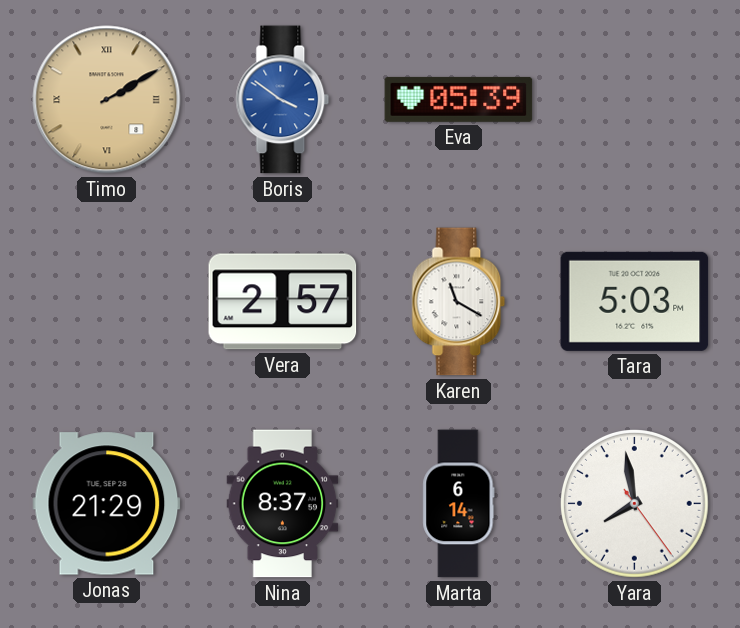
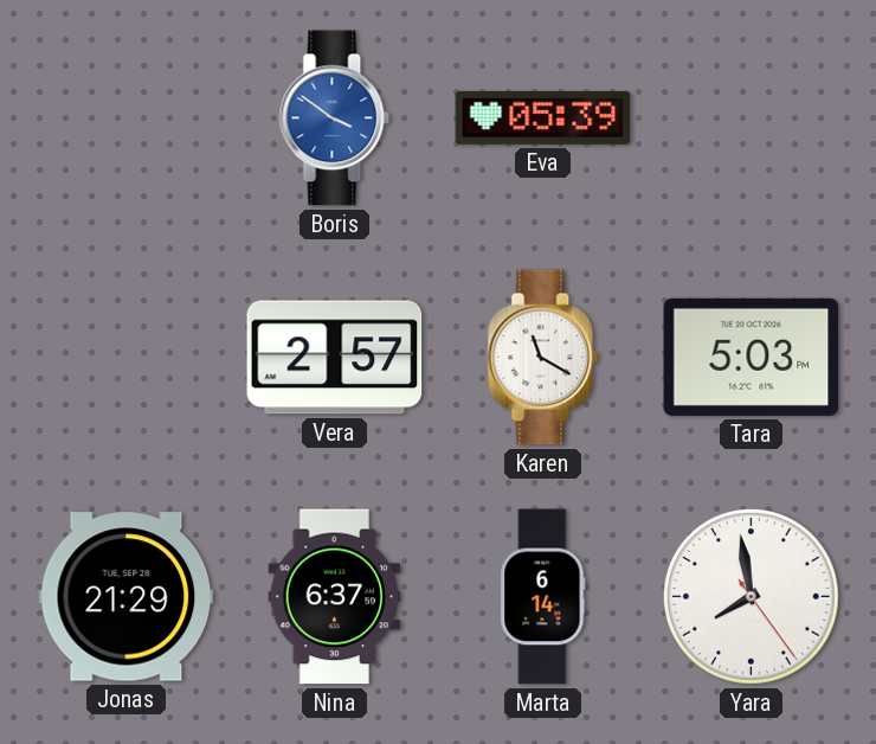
Timo: 2:10 -> none (107, 100)
Nina: 8:37 -> 6:37 (335, 597)
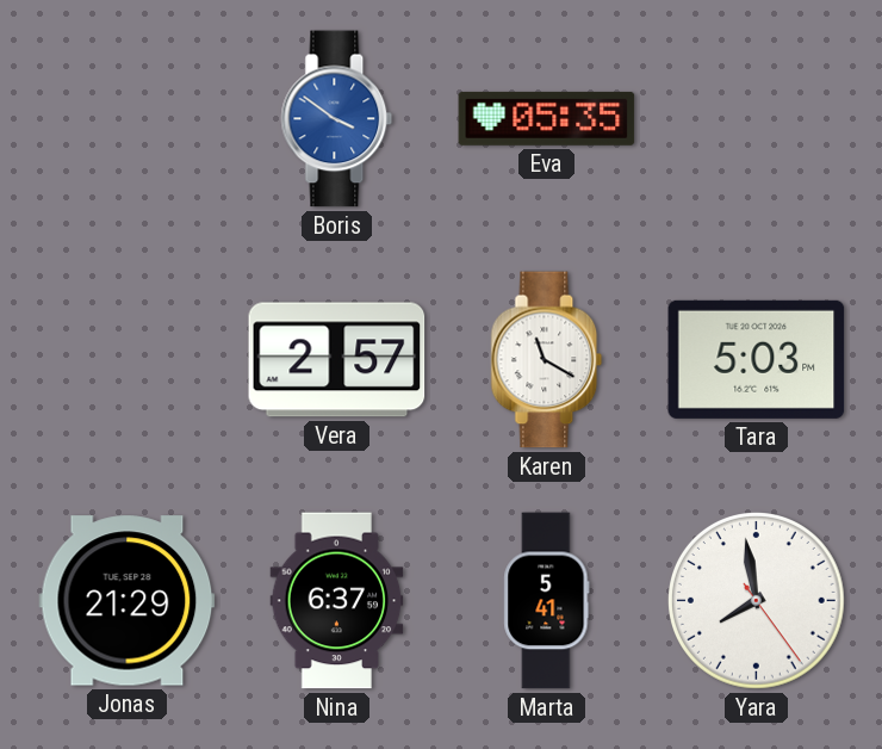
Eva: 05:39 -> 05:35 (547, 118)
Marta: 6:14 -> 5:41 (547, 601)
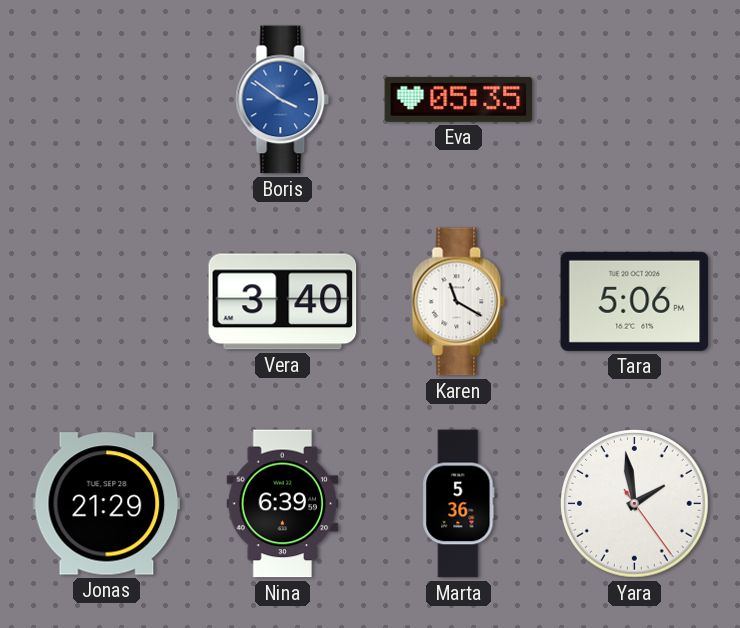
Vera: 2:57 -> 3:40 (283, 302)
Tara: 5:03 -> 5:06 (635, 301)
Nina: 6:37 -> 6:39 (283, 504)
Marta: 5:41 -> 5:36 (459, 504)
Yara: 7:58 -> 1:58 (635, 504)
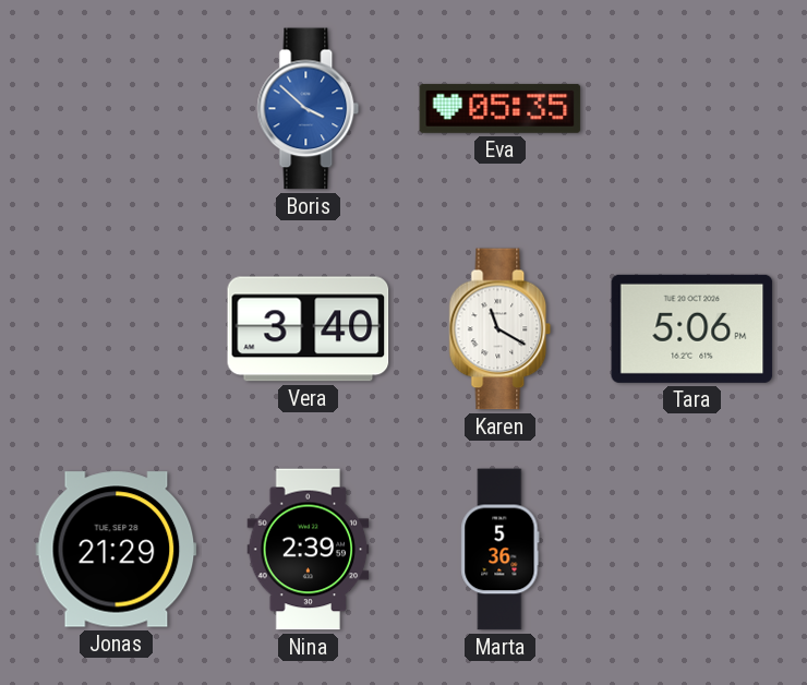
Boris: 3:51 -> 3:52 (309, 109)
Nina: 6:39 -> 2:39 (309, 550)
Yara: 1:58 -> none (635, 504)
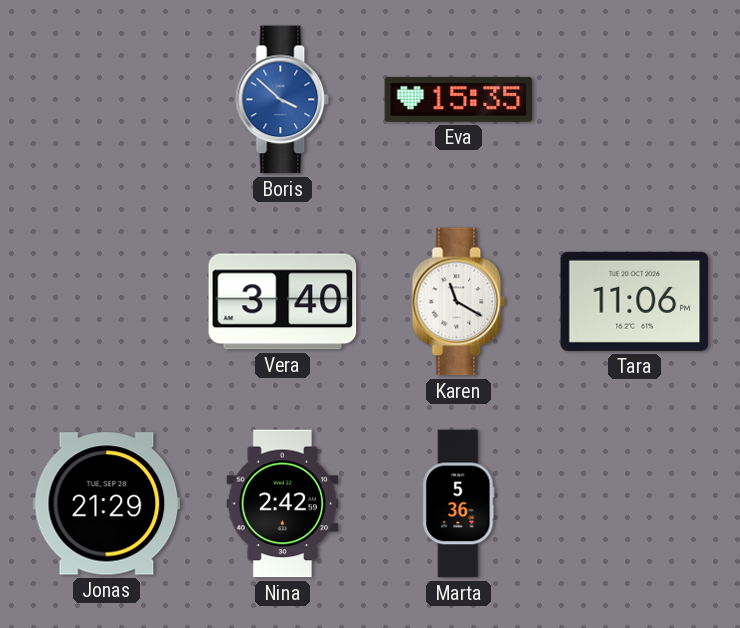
Eva: 05:35 -> 15:35 (459, 99)
Tara: 5:06 -> 11:06 (635, 301)
Nina: 2:39 -> 2:42 (283, 504)
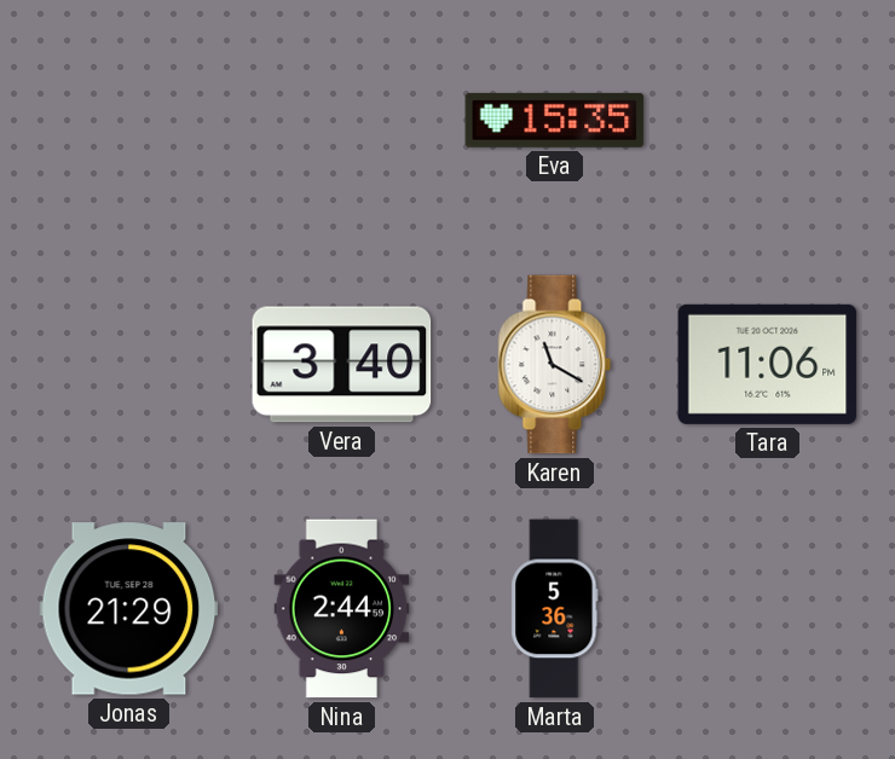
Boris: 3:52 -> none (283, 100)
Nina: 2:42 -> 2:44 (342, 609)
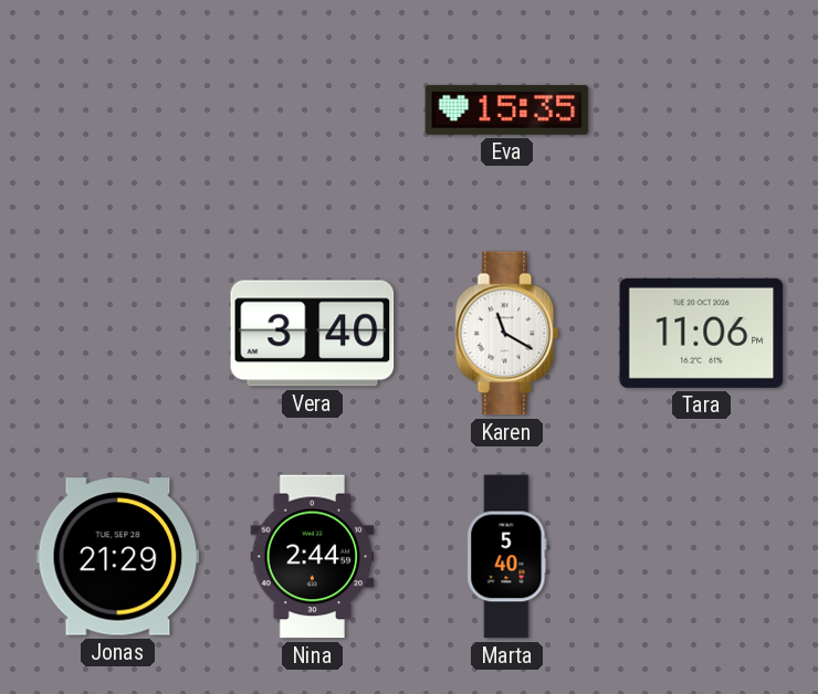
Marta: 5:36 -> 5:40 (507, 557)
